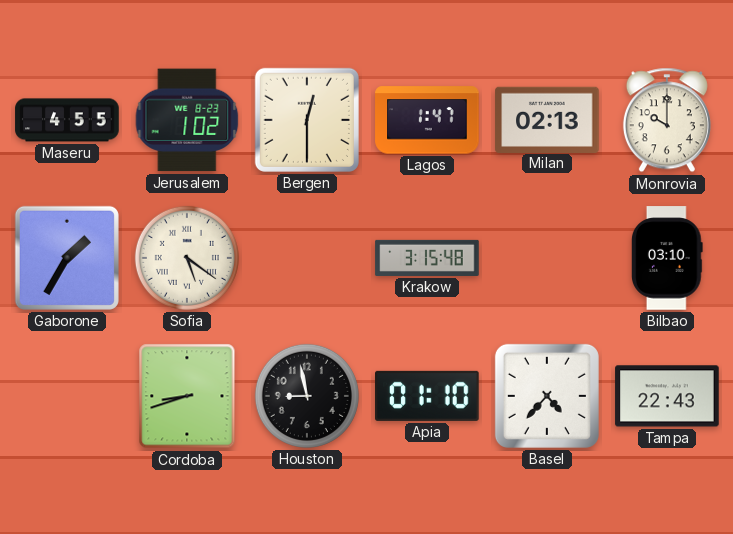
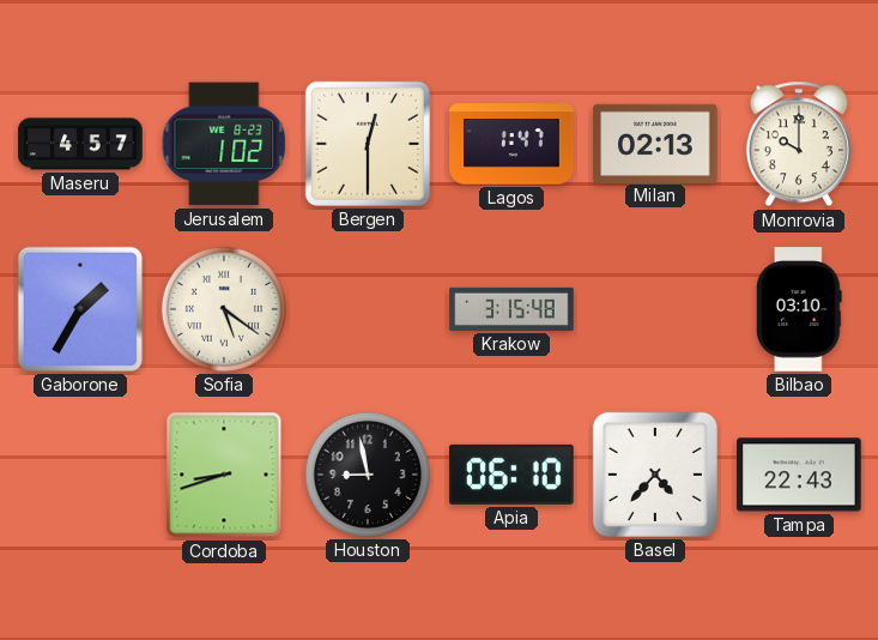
Maseru: 4:55 -> 4:57 (80, 144)
Apia: 01:10 -> 06:10 (511, 475)
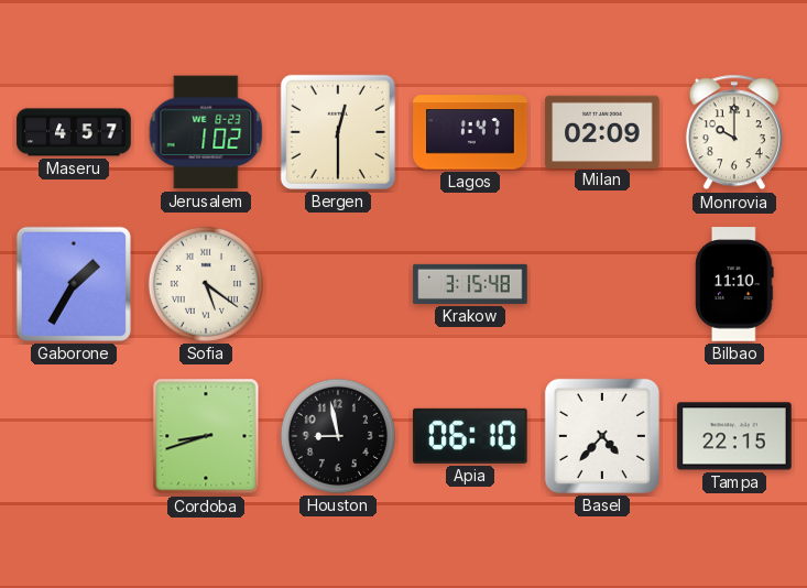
Milan: 02:13 -> 02:09 (602, 131)
Bilbao: 03:10 -> 11:10 (735, 284)
Tampa: 22:43 -> 22:15 (734, 436)
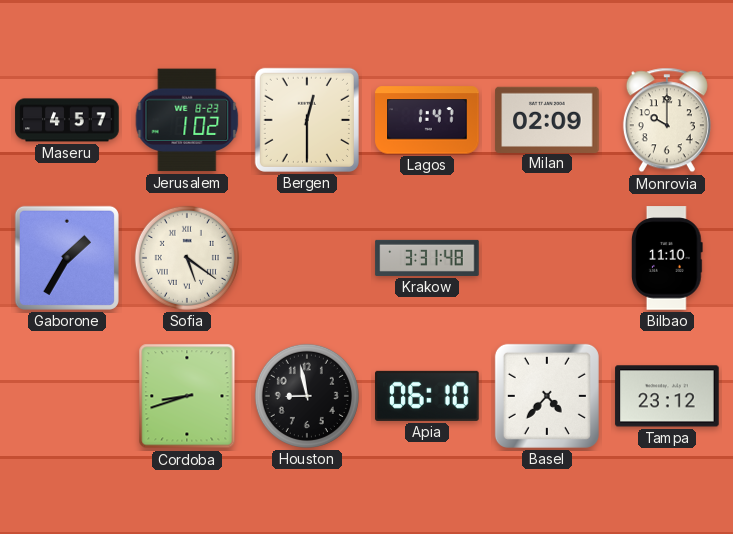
Krakow: 3:15 -> 3:31 (427, 258)
Tampa: 22:15 -> 23:12 (667, 396)
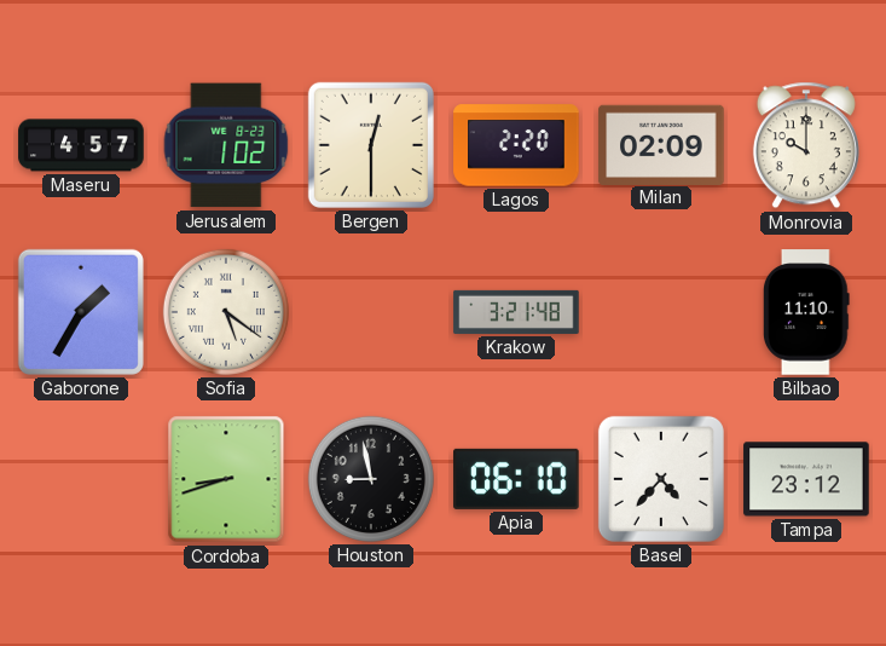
Lagos: 1:47 -> 2:20 (516, 145)
Krakow: 3:31 -> 3:21 (516, 312)
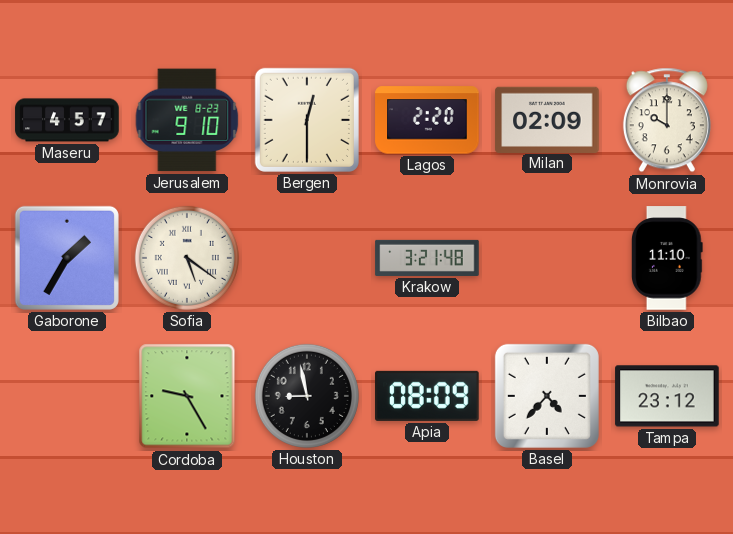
Jerusalem: 1:02 -> 9:10 (187, 120)
Cordoba: 8:42 -> 9:25 (187, 396)
Apia: 06:10 -> 08:09 (427, 396)
